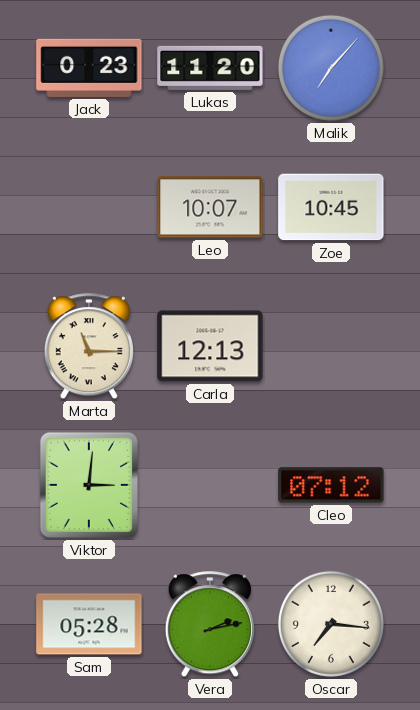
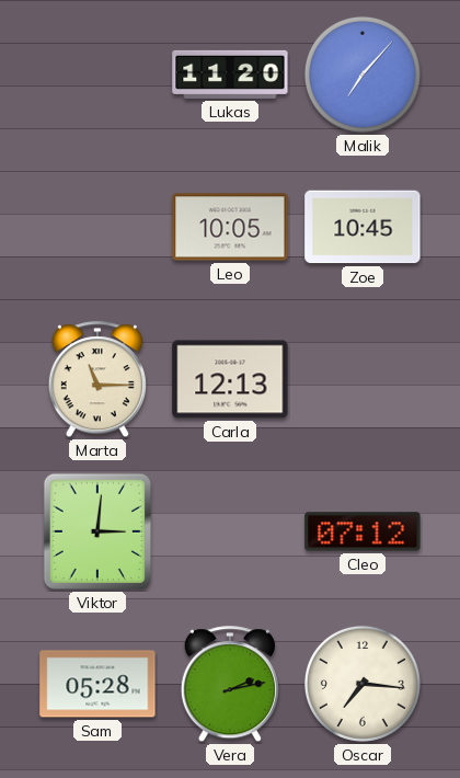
Jack: 0:23 -> none (89, 68)
Leo: 10:07 -> 10:05 (230, 227)
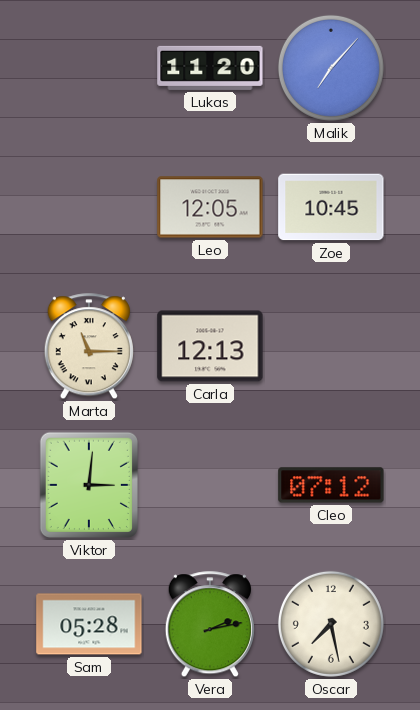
Leo: 10:05 -> 12:05 (210, 207)
Oscar: 7:16 -> 7:28 (331, 624)
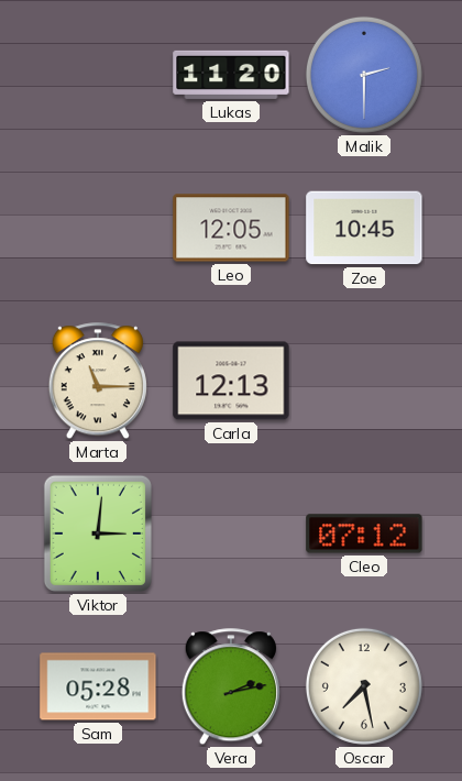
Malik: 7:07 -> 2:30 (364, 75)
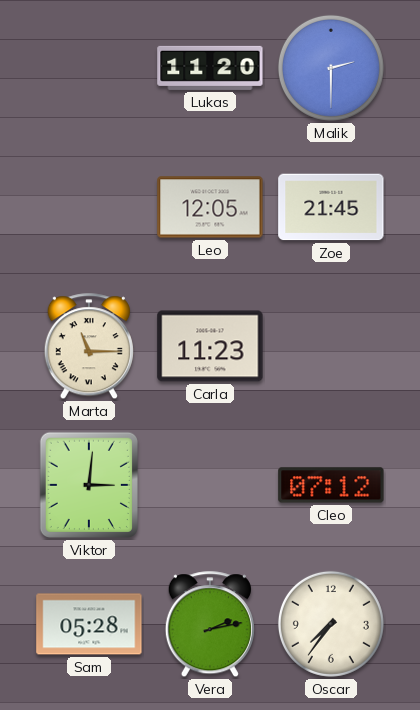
Zoe: 10:45 -> 21:45 (331, 207)
Carla: 12:13 -> 11:23 (210, 346)
Oscar: 7:28 -> 7:36 (331, 624)
